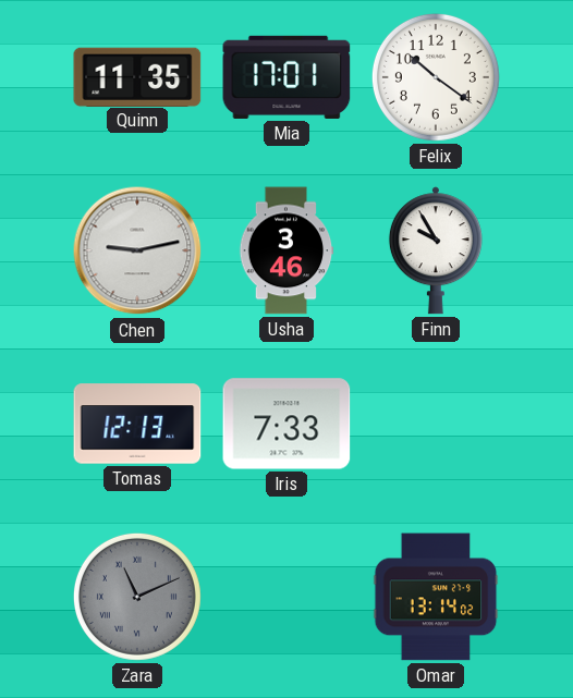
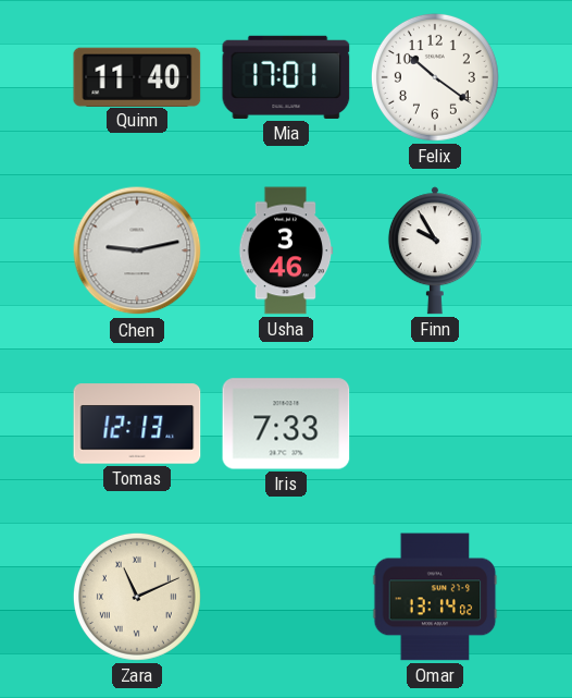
Quinn: 11:35 -> 11:40 (137, 76)
Zara dial: grey -> cream (137, 597)
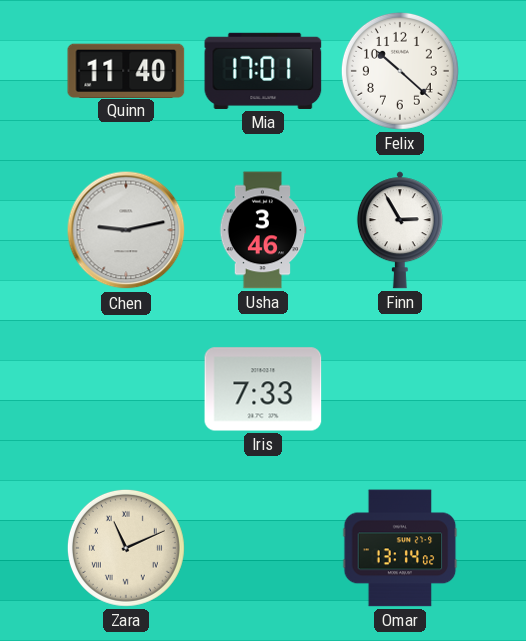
Felix: 10:21 -> 10:22 (400, 71)
Finn: 9:55 -> 2:55 (400, 230)
Tomas: 12:13 -> none (137, 424)
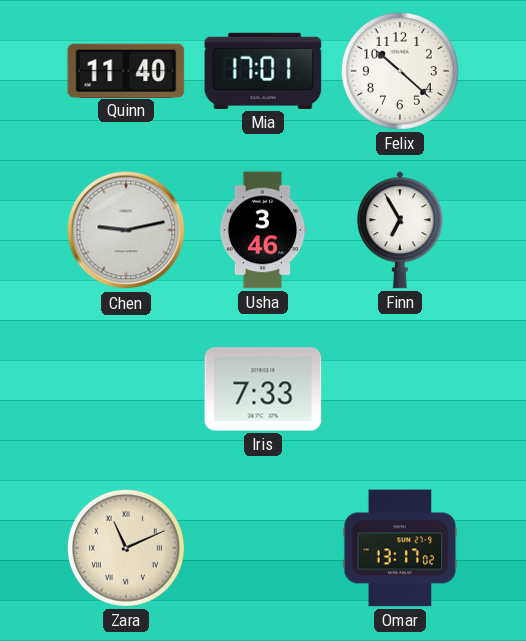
Finn: 2:55 -> 6:55 (400, 230)
Omar: 13:14 -> 13:17 (400, 548)
